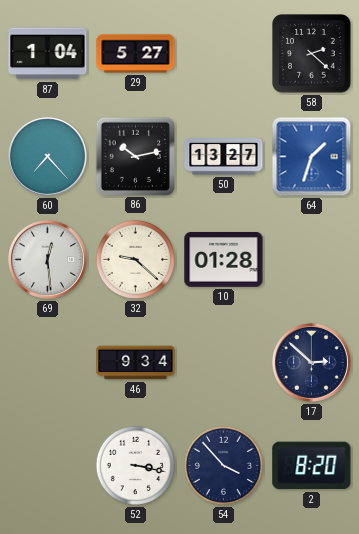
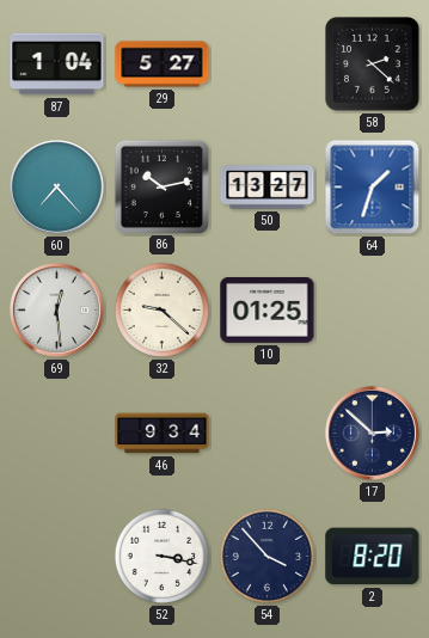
10: 01:28 -> 01:25 (268, 309)
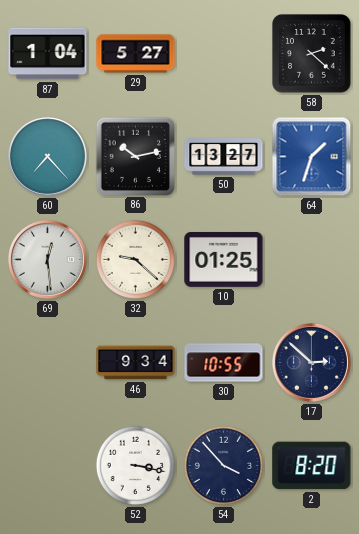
30: none -> 10:55 (224, 363)
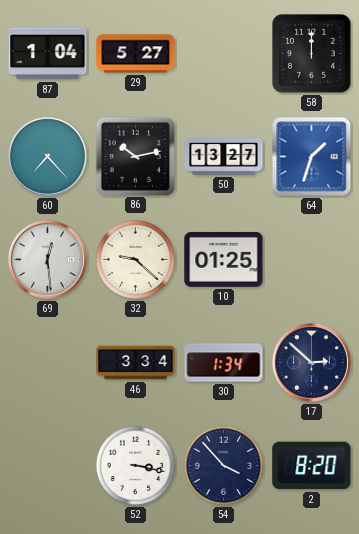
58: 2:22 -> 12:00 (312, 54)
46: 9:34 -> 3:34 (136, 363)
30: 10:55 -> 1:34 (224, 363)
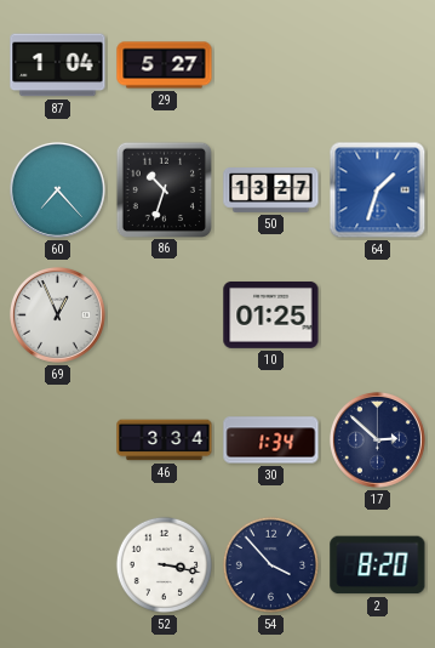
58: 12:00 -> none (312, 54)
86: 10:13 -> 10:33 (164, 189)
69: 12:29 -> 12:56 (57, 314)
32: 9:22 -> none (135, 259)
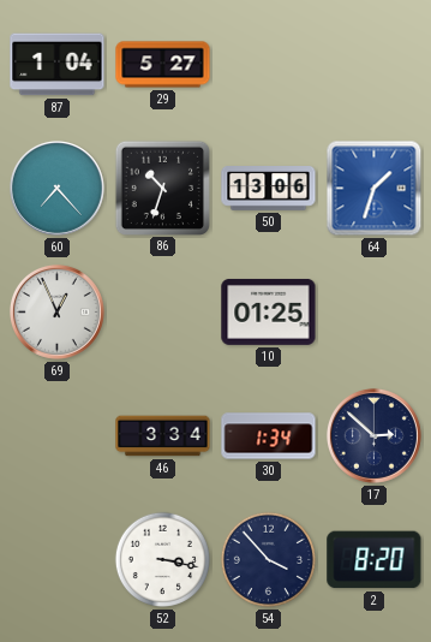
50: 13:27 -> 13:06 (269, 189)
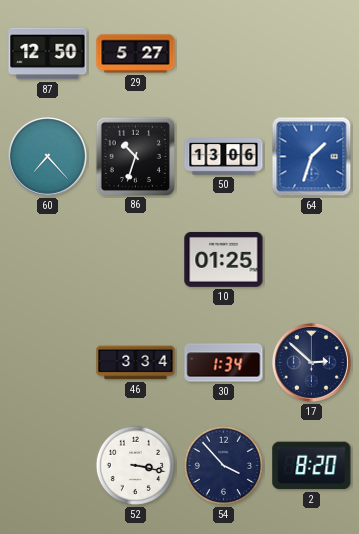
87: 1:04 -> 12:50 (48, 54)
69: 12:56 -> none (56, 311)
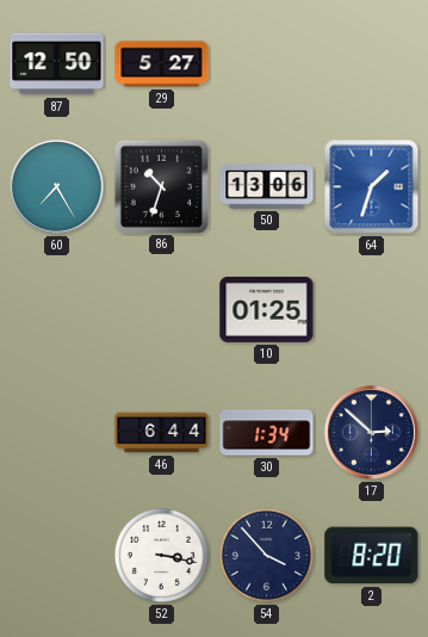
60: 7:23 -> 7:25 (56, 186)
46: 3:34 -> 6:44 (162, 433)
